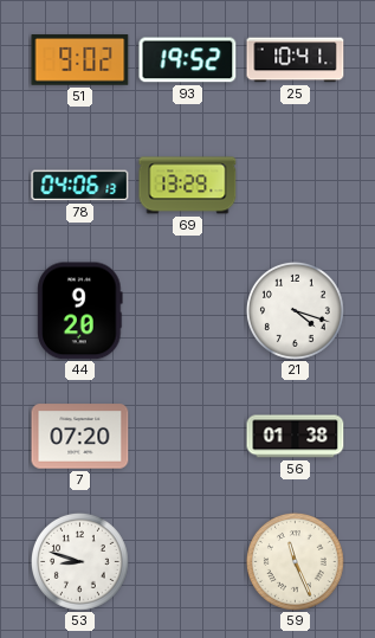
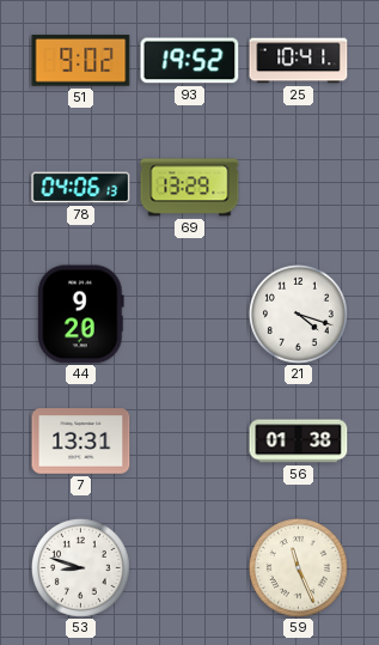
7: 07:20 -> 13:31 (81, 442)
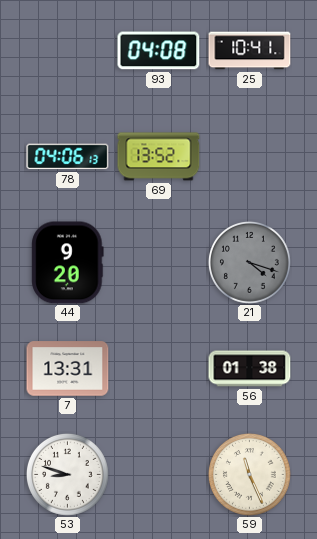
51: 9:02 -> none (81, 61)
93: 19:52 -> 04:08 (159, 51)
69: 13:29 -> 13:52 (159, 157)
21 dial: white -> grey (249, 262)
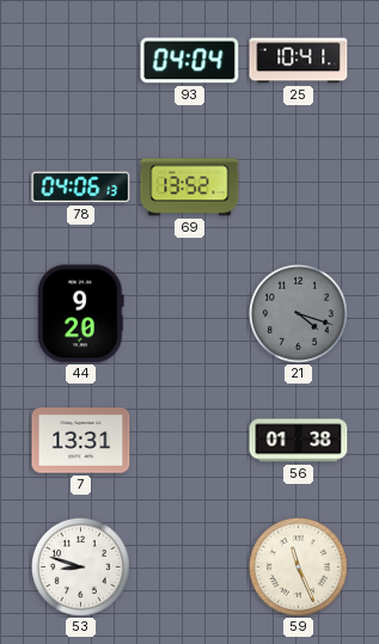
93: 04:08 -> 04:04 (190, 61)
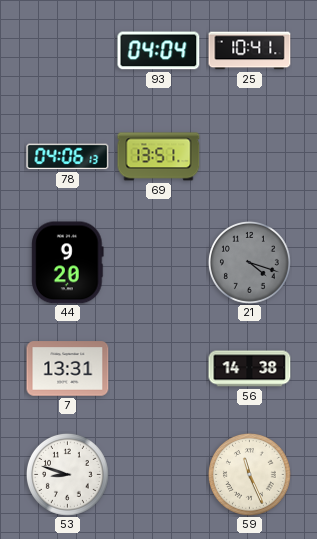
69: 13:52 -> 13:51 (159, 157)
56: 01:38 -> 14:38 (250, 369)
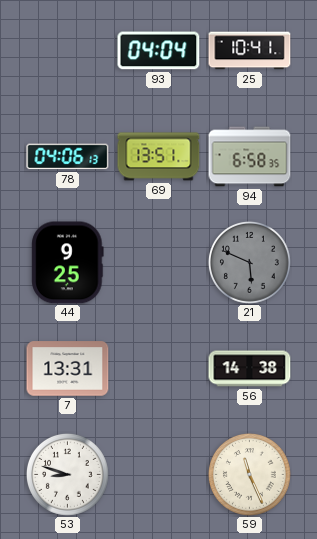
94: none -> 6:58 (250, 157)
44: 9:20 -> 9:25 (68, 263)
21: 4:18 -> 5:49 (249, 262)
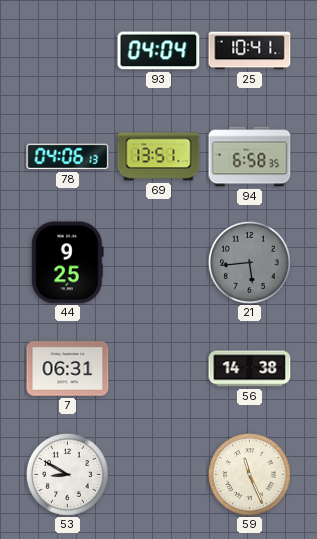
21: 5:49 -> 5:44 (249, 262)
7: 13:31 -> 06:31 (68, 369)
53: 8:48 -> 8:50 (67, 474)
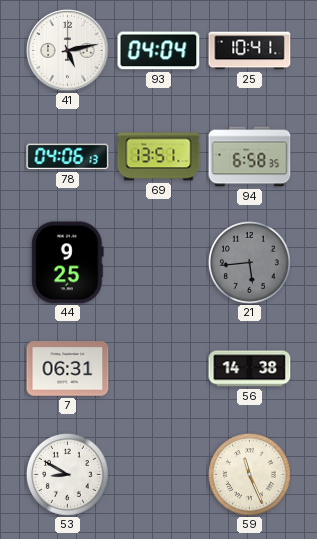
41: none -> 5:13 (68, 51)
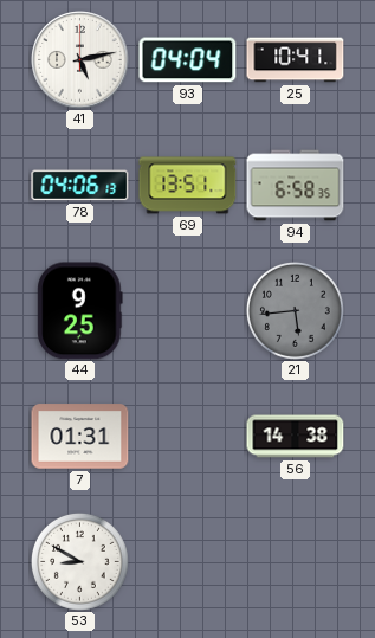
7: 06:31 -> 01:31 (80, 437)
59: 11:26 -> none (249, 474)
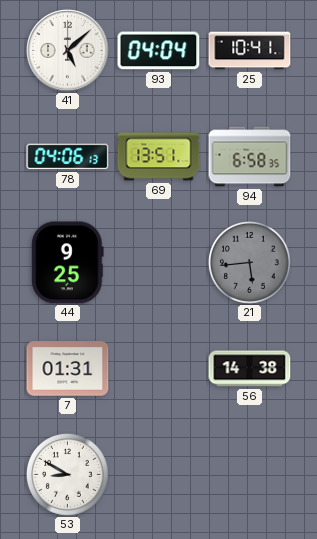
41: 5:13 -> 5:08 (68, 51)
